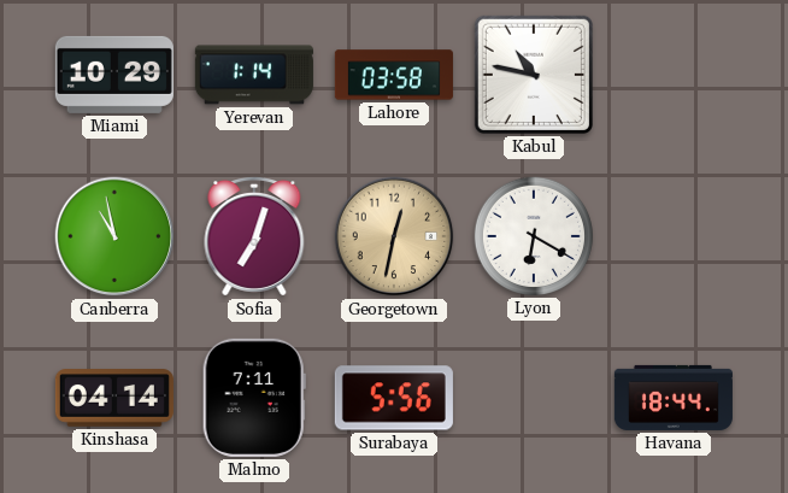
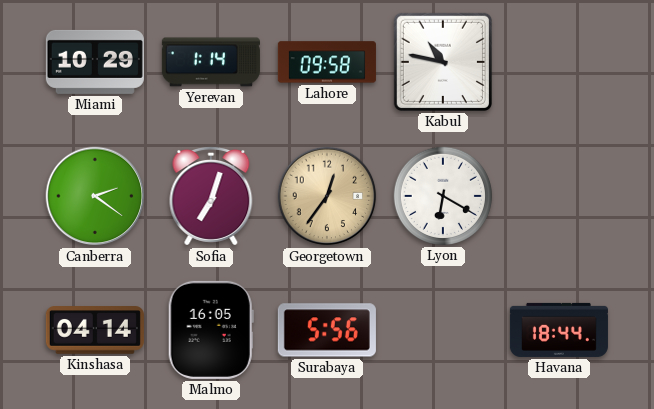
Lahore: 03:58 -> 09:58 (327, 62)
Canberra: 10:58 -> 2:21 (95, 196)
Georgetown: 12:32 -> 12:36 (327, 196)
Malmo: 7:11 -> 16:05 (211, 330)
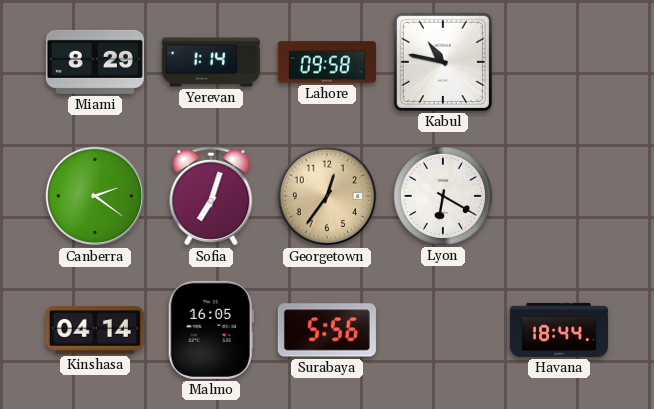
Miami: 10:29 -> 8:29 (95, 62)
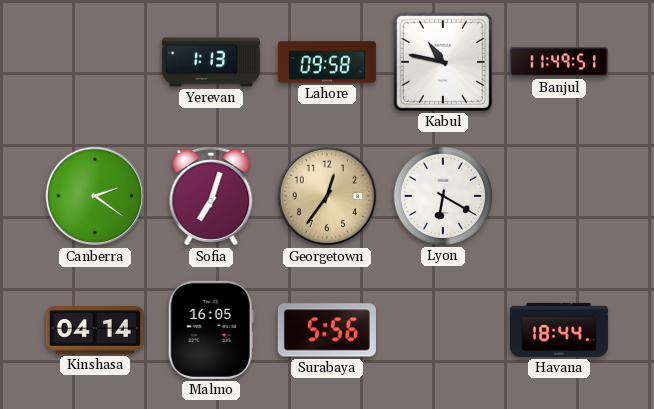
Miami: 8:29 -> none (95, 62)
Yerevan: 1:14 -> 1:13 (211, 62)
Banjul: none -> 11:49 (559, 62)
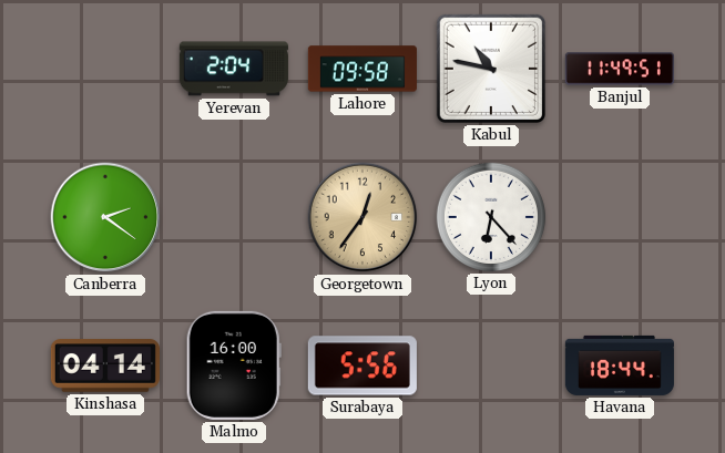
Yerevan: 1:13 -> 2:04 (234, 69)
Sofia: 7:03 -> none (211, 196)
Lyon: 6:20 -> 6:23 (491, 217)
Malmo: 16:05 -> 16:00 (234, 366)
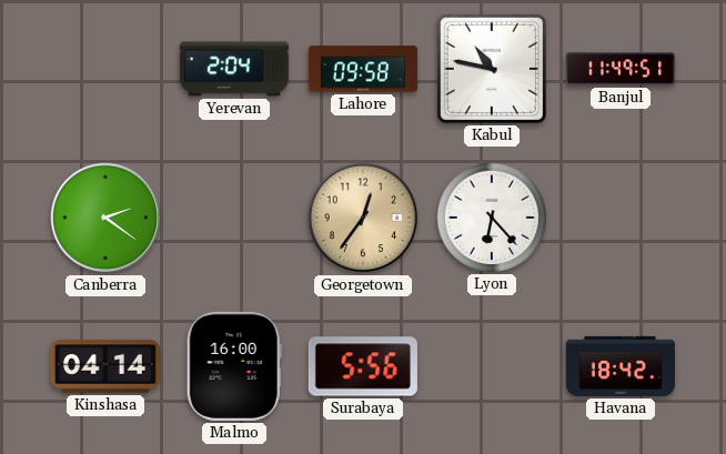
Havana: 18:44 -> 18:42 (621, 366)
